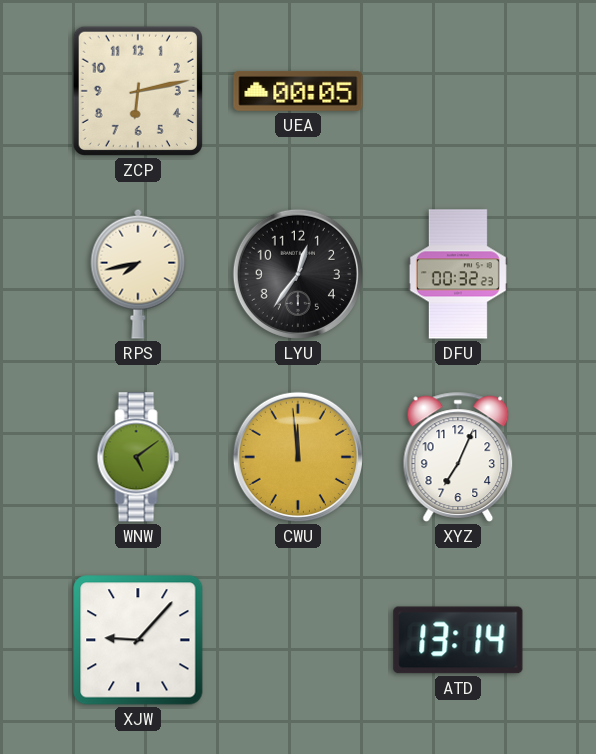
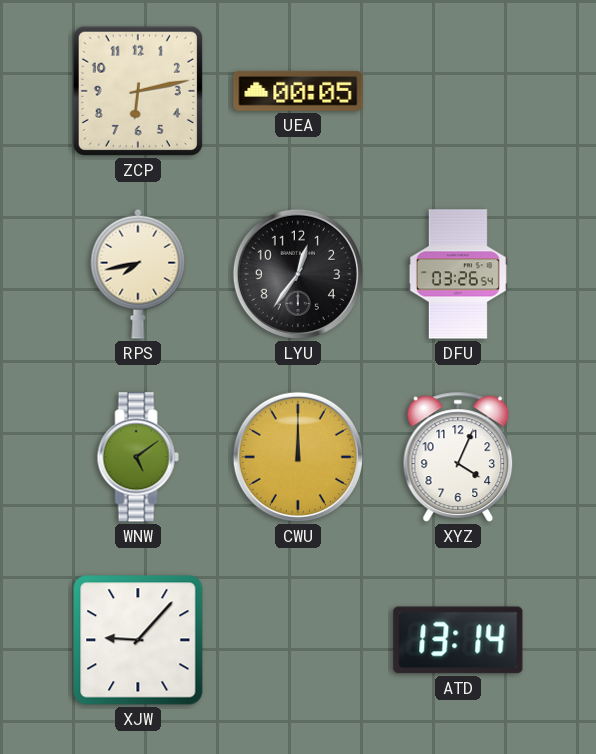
DFU: 00:32 -> 03:26 (458, 274)
CWU: 11:59 -> 12:00 (298, 457)
XYZ: 7:04 -> 4:04 (458, 457)
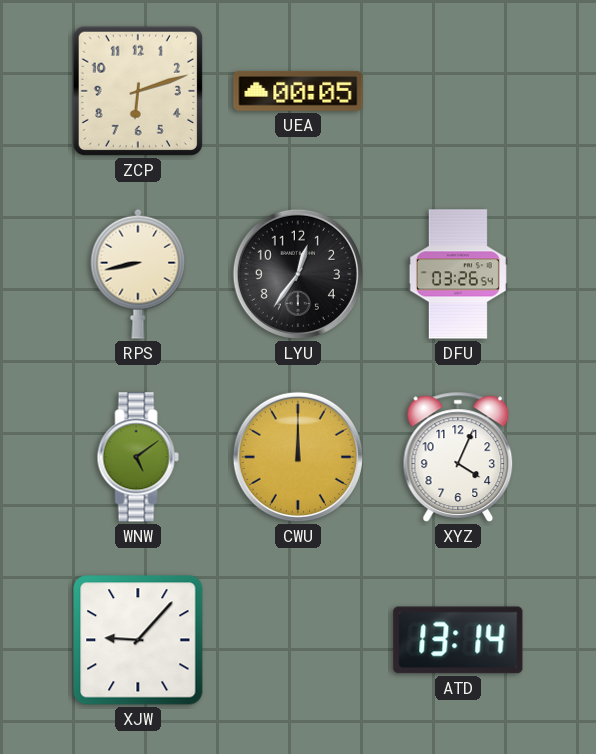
ZCP: 6:13 -> 6:12 (138, 91)
RPS: 7:43 -> 8:43 (138, 274)
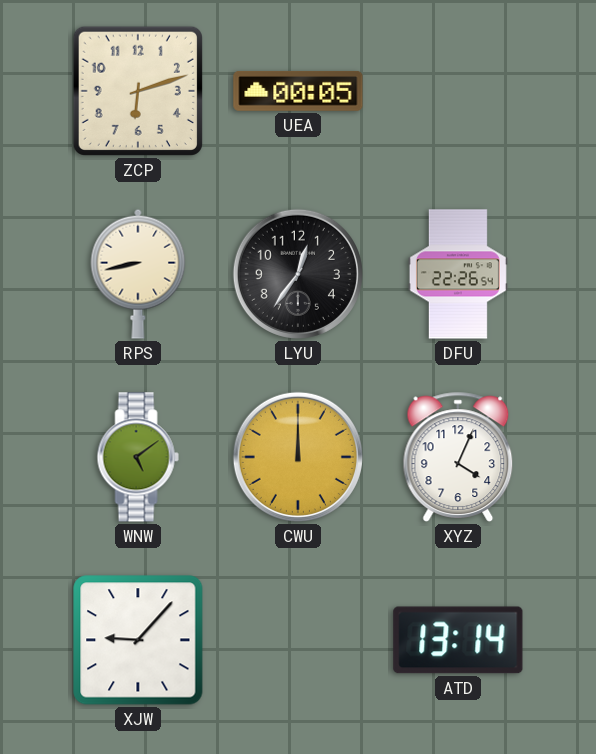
DFU: 03:26 -> 22:26 (458, 274)
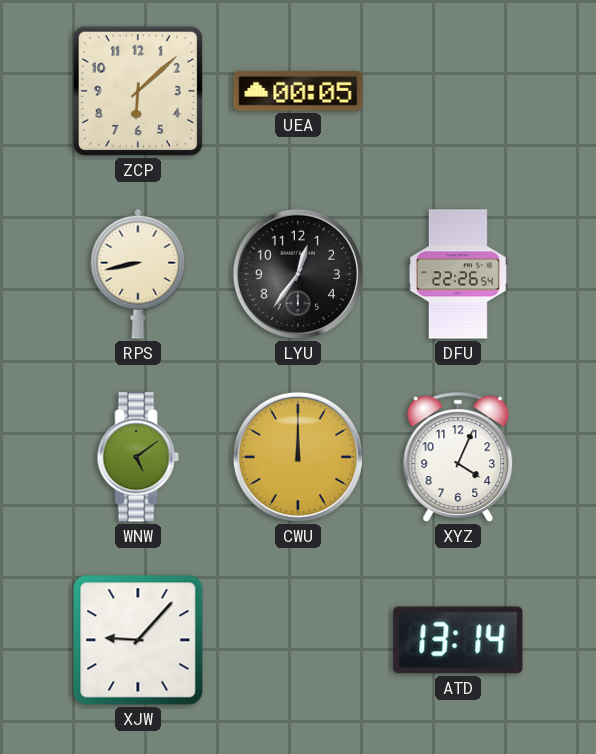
ZCP: 6:12 -> 6:08 (138, 91)
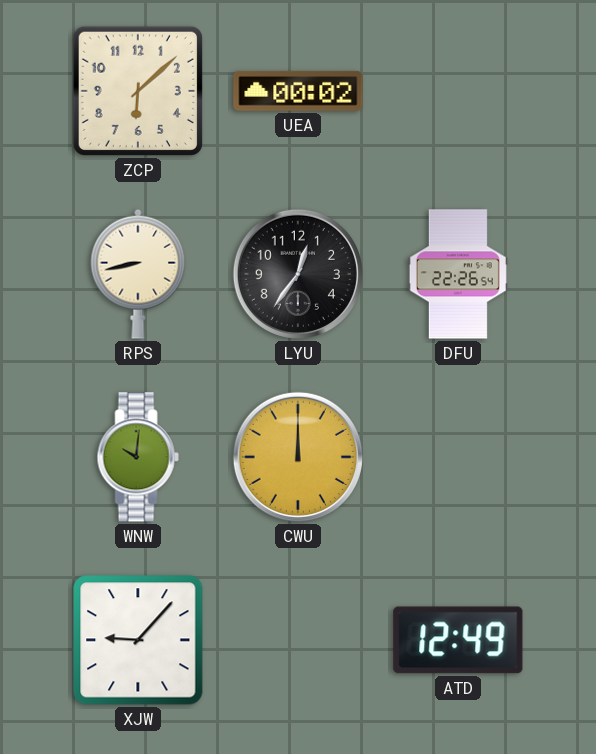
UEA: 00:05 -> 00:02 (298, 91)
WNW: 5:09 -> 10:01 (138, 457)
XYZ: 4:04 -> none (458, 457)
ATD: 13:14 -> 12:49 (458, 640)
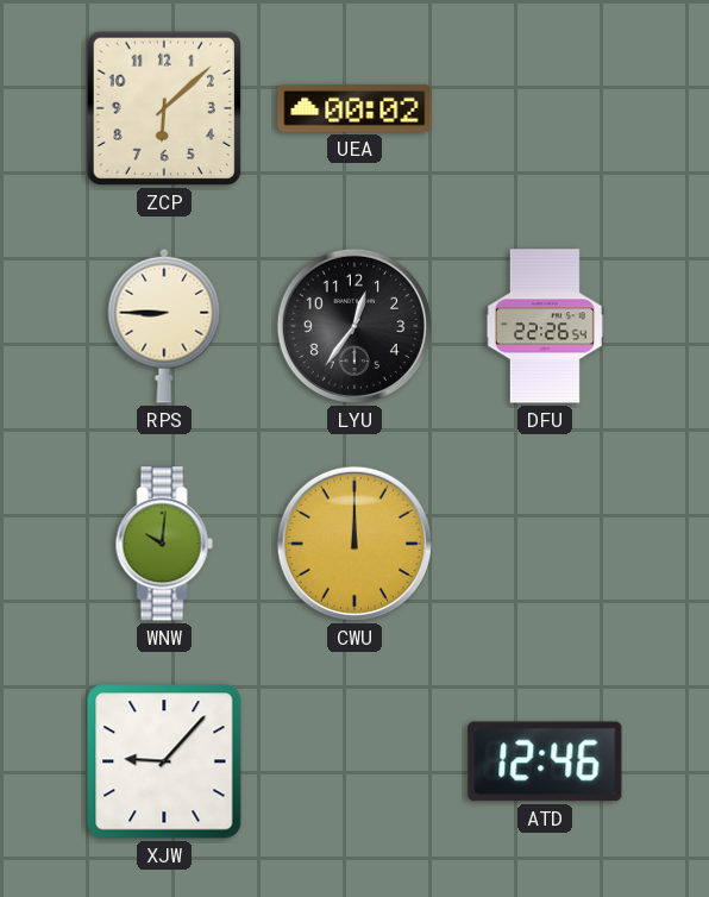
RPS: 8:43 -> 8:45 (164, 326)
ATD: 12:49 -> 12:46 (545, 761)
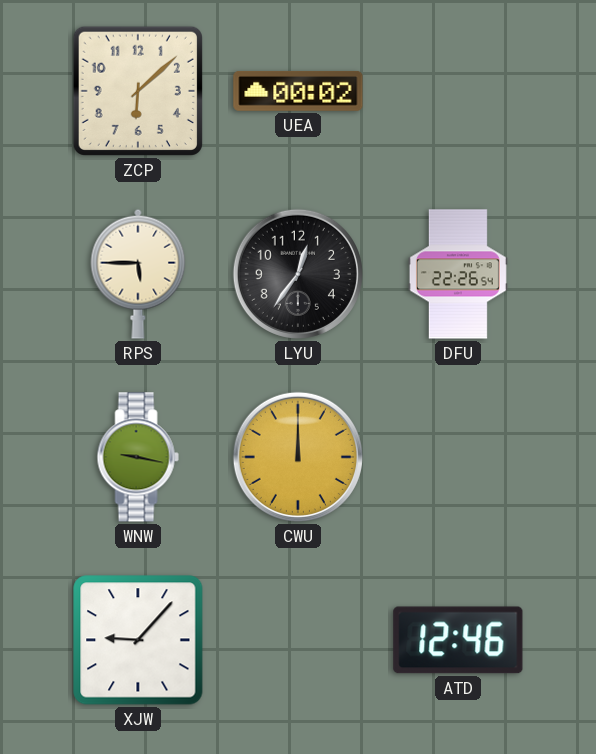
RPS: 8:45 -> 5:45 (138, 274)
WNW: 10:01 -> 9:17 (138, 457)
